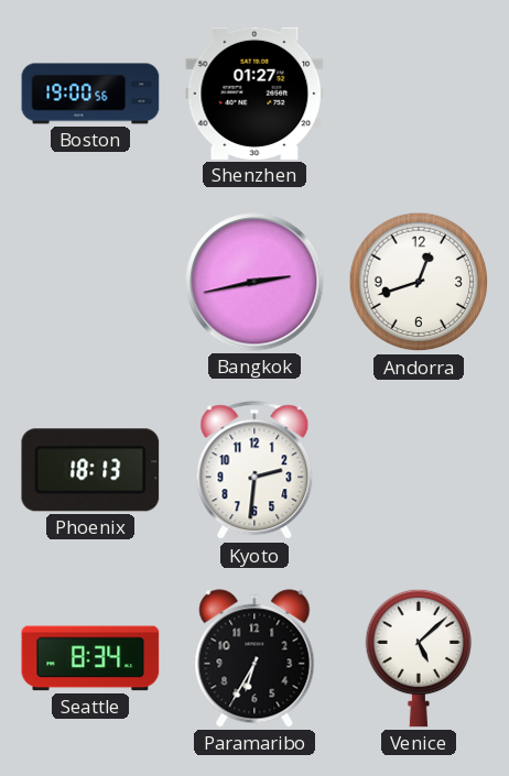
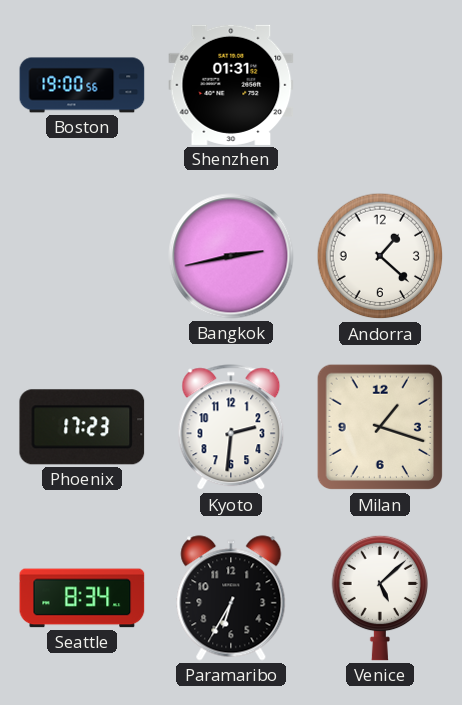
Shenzhen: 01:27 -> 01:31 (231, 85)
Andorra: 12:42 -> 1:22 (380, 256)
Phoenix: 18:13 -> 17:23 (82, 427)
Milan: none -> 1:18 (380, 427)
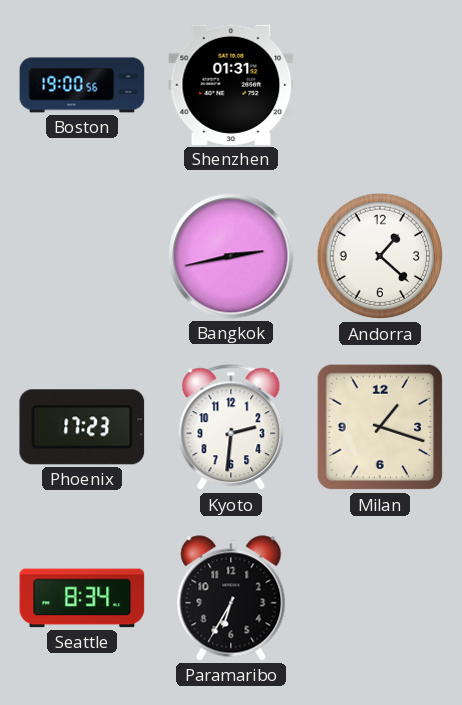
Venice: 5:08 -> none (380, 598)
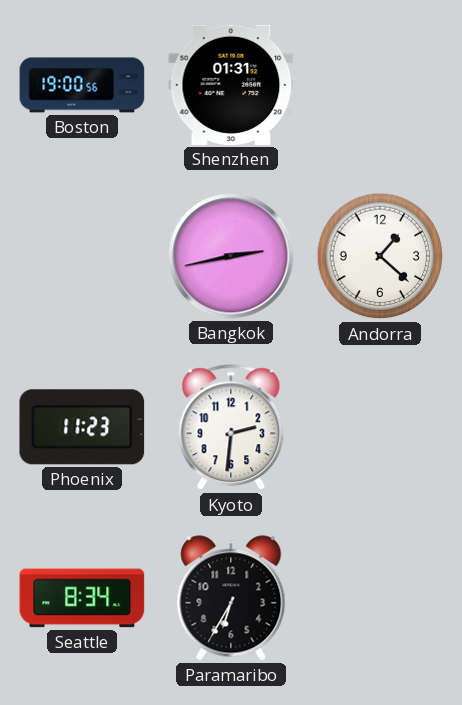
Phoenix: 17:23 -> 11:23 (82, 427)
Milan: 1:18 -> none (380, 427)
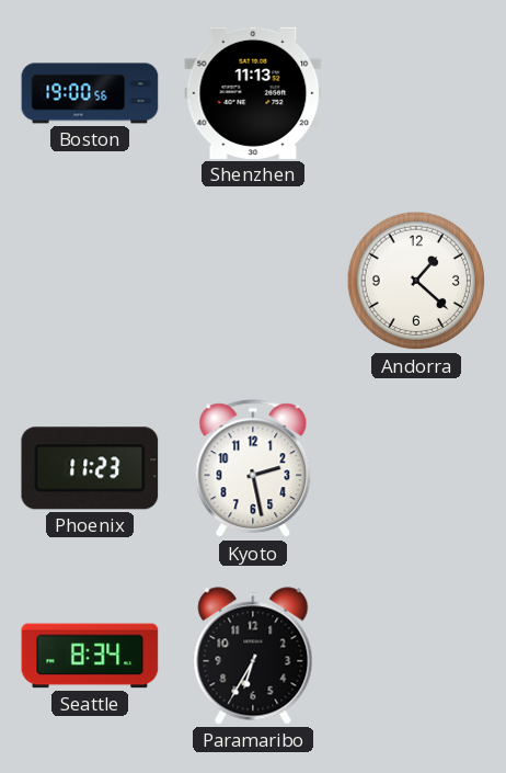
Shenzhen: 01:31 -> 11:13 (253, 93)
Bangkok: 2:43 -> none (231, 256)
Kyoto: 2:31 -> 2:28 (253, 469)
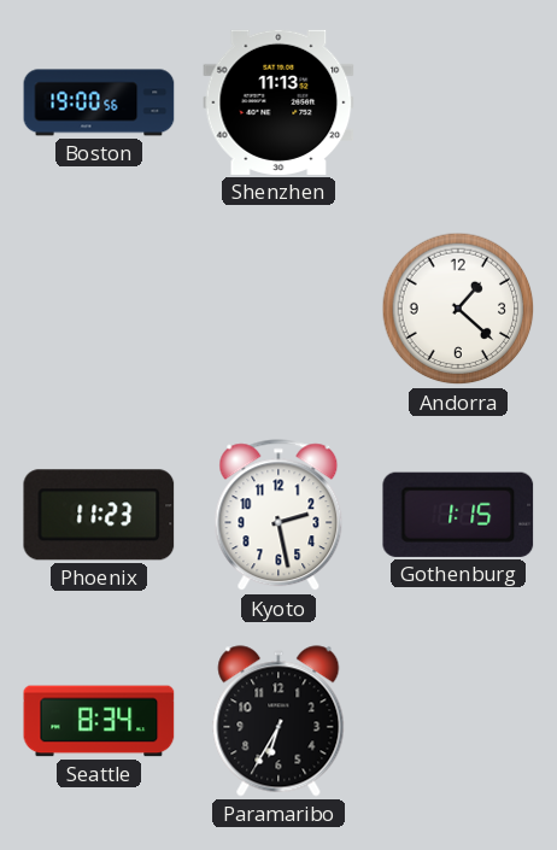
Gothenburg: none -> 1:15 (458, 515)
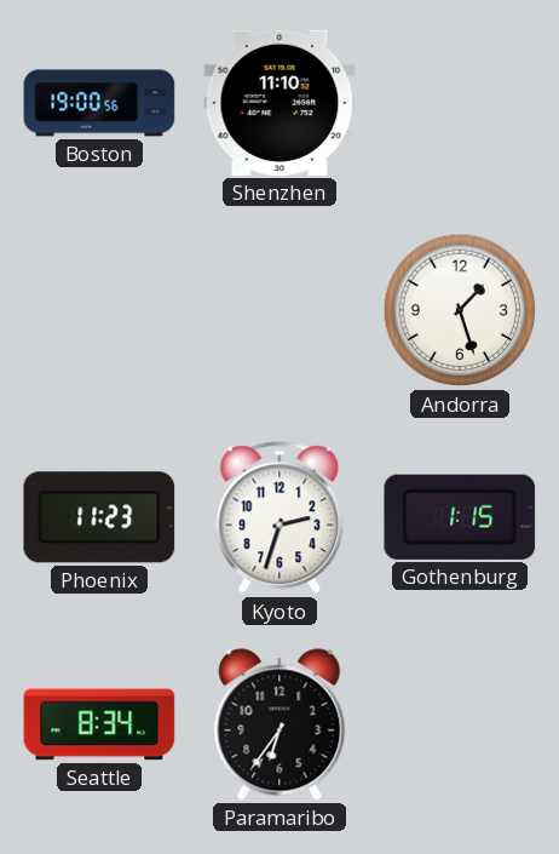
Shenzhen: 11:13 -> 11:10 (279, 103)
Andorra: 1:22 -> 1:27 (460, 310)
Kyoto: 2:28 -> 2:33 (279, 518)
Paramaribo: 6:35 -> 6:36 (279, 724)
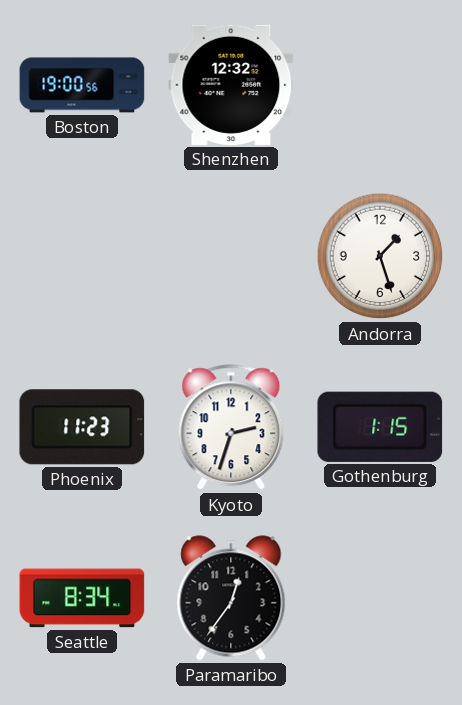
Shenzhen: 11:10 -> 12:32 (231, 85)
Paramaribo: 6:36 -> 12:36 (231, 598)
